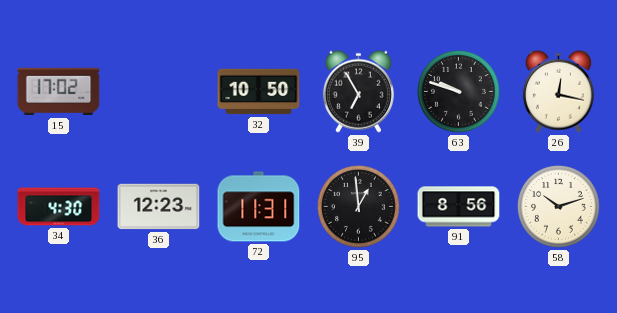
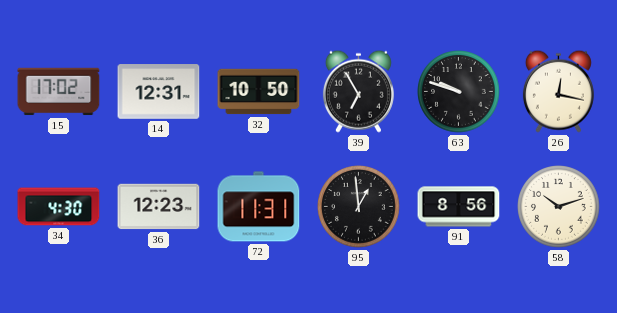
14: none -> 12:31 (159, 92)
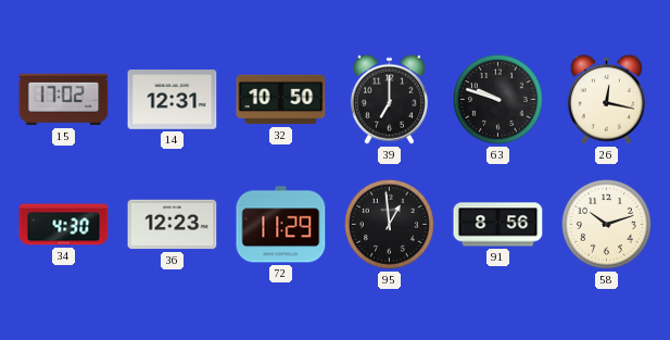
39: 6:55 -> 7:00 (389, 99)
72: 11:31 -> 11:29 (281, 225)
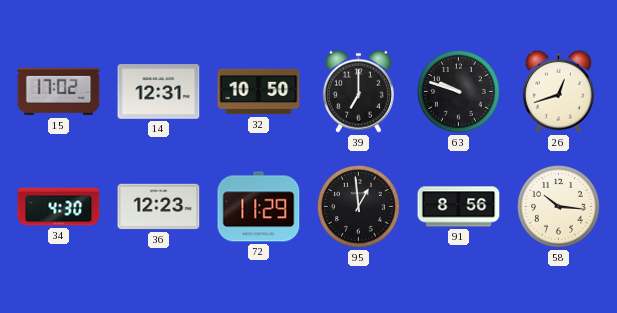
26: 12:17 -> 12:42 (558, 91)
58: 10:12 -> 10:16 (559, 207)
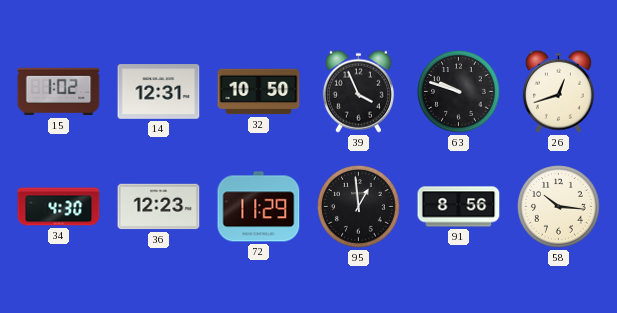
15: 17:02 -> 1:02 (59, 92)
39: 7:00 -> 3:56 (358, 91)
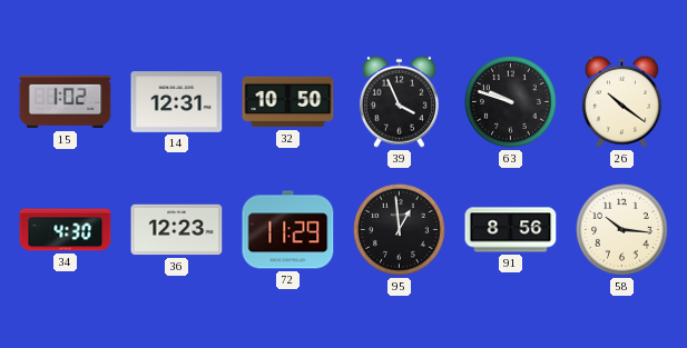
26: 12:42 -> 10:21 (621, 101)
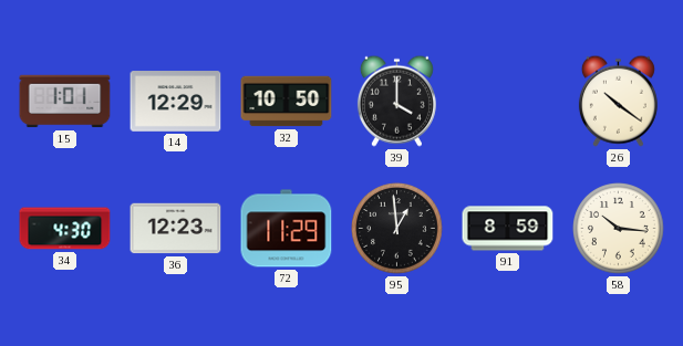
15: 1:02 -> 1:01 (65, 102)
14: 12:31 -> 12:29 (176, 102)
39: 3:56 -> 4:00 (396, 101)
63: 9:48 -> none (511, 102)
91: 8:56 -> 8:59 (508, 229)
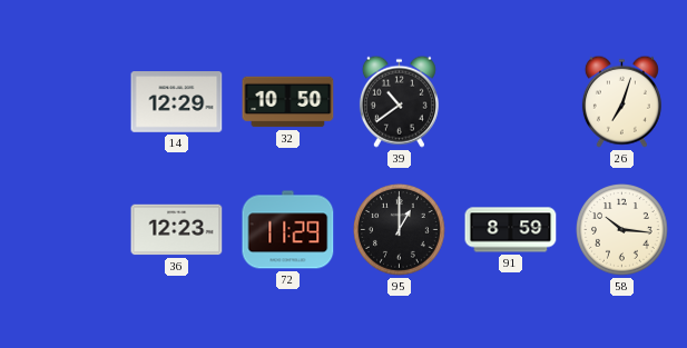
15: 1:01 -> none (65, 102)
39: 4:00 -> 10:39 (399, 101)
26: 10:21 -> 7:03 (621, 101)
34: 4:30 -> none (65, 229)
95: 12:59 -> 1:00 (400, 230)
